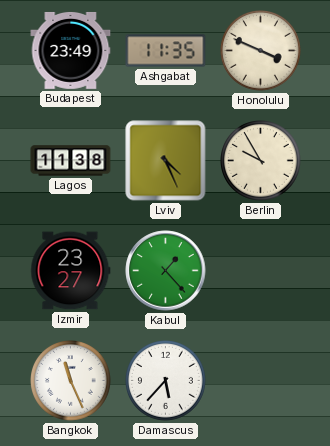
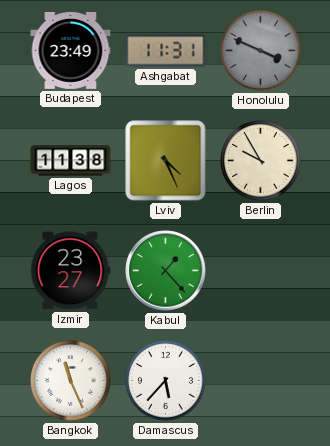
Ashgabat: 11:35 -> 11:31 (166, 51)
Honolulu dial: cream -> grey (261, 51)
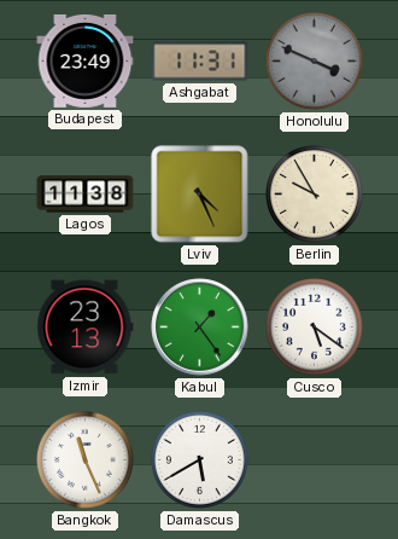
Izmir: 23:27 -> 23:13 (86, 328)
Kabul: 1:23 -> 1:24 (200, 328)
Cusco: none -> 5:21 (315, 328)
Damascus: 5:37 -> 5:40 (200, 460)
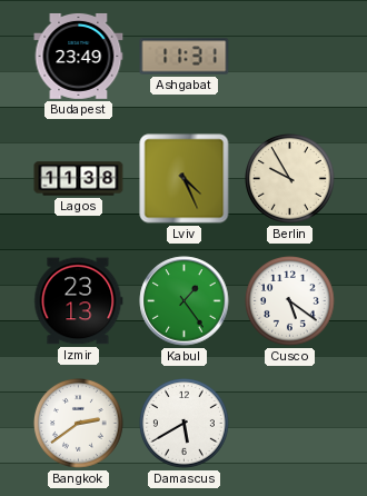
Honolulu: 3:49 -> none (315, 62)
Bangkok: 11:26 -> 2:39 (79, 424)
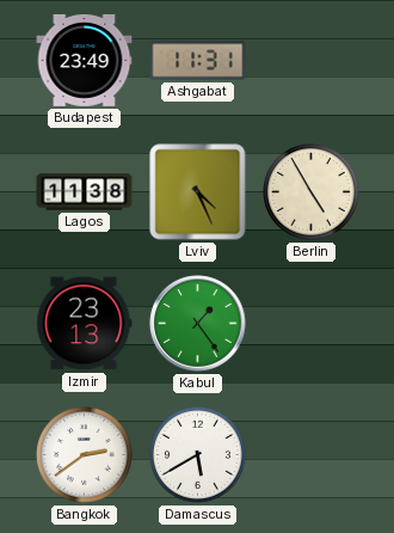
Berlin: 9:55 -> 4:55 (312, 192)
Cusco: 5:21 -> none (290, 301)
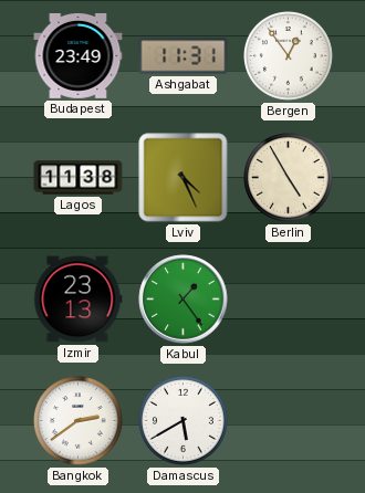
Bergen: none -> 12:54 (289, 56)
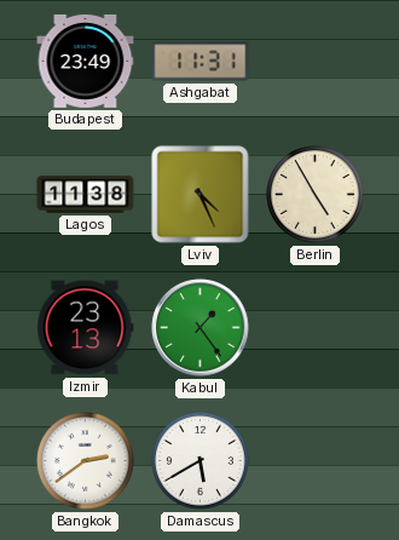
Bergen: 12:54 -> none (289, 56)
